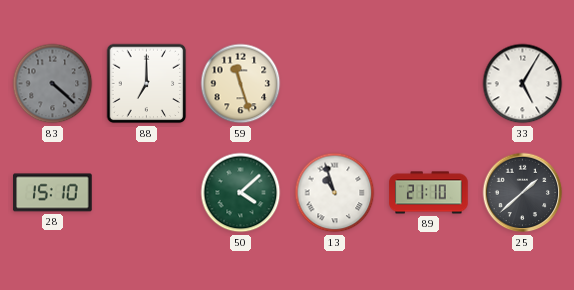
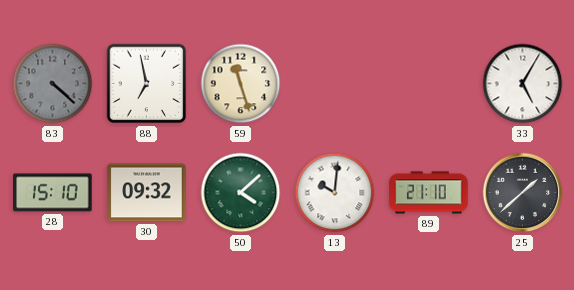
88: 7:00 -> 6:58 (147, 84)
30: none -> 09:32 (147, 193)
13: 10:57 -> 10:01 (335, 193)
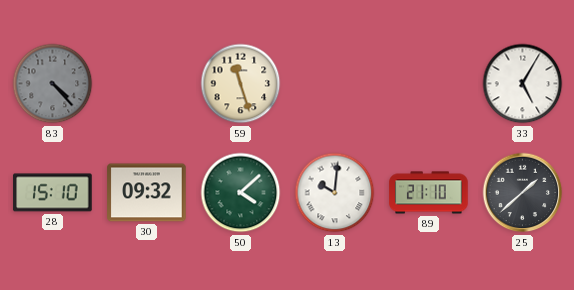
83: 4:22 -> 4:23 (53, 84)
88: 6:58 -> none (147, 84)
